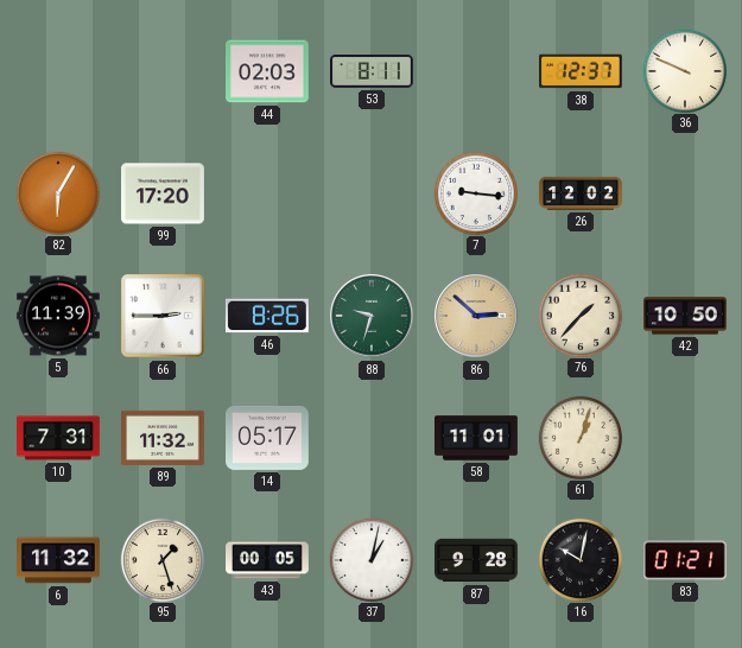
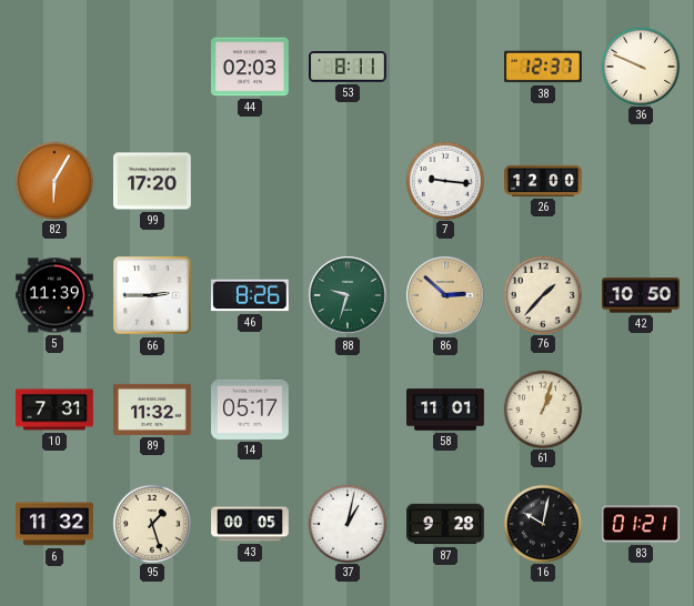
26: 12:02 -> 12:00 (543, 181)
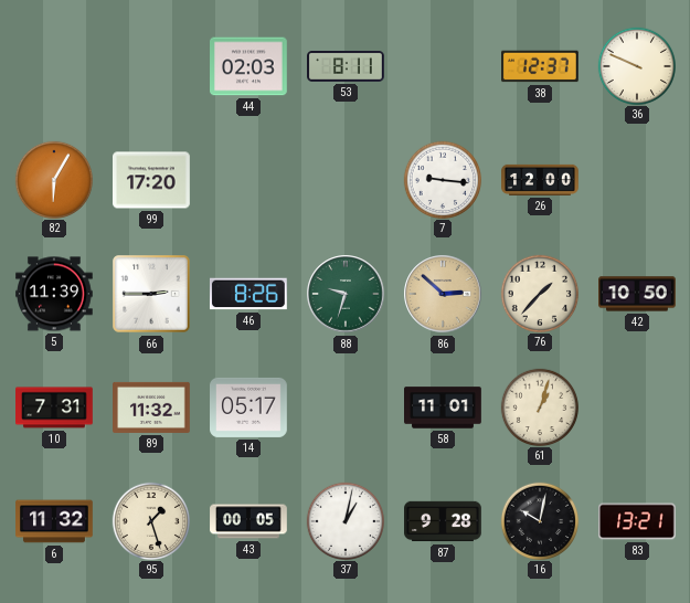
83: 01:21 -> 13:21 (638, 521)
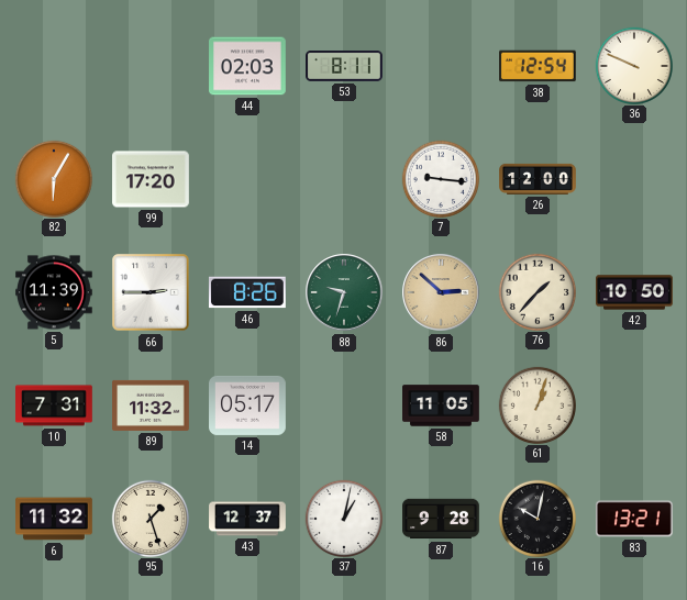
38: 12:37 -> 12:54 (539, 66)
58: 11:01 -> 11:05 (441, 405)
43: 00:05 -> 12:37 (247, 519)
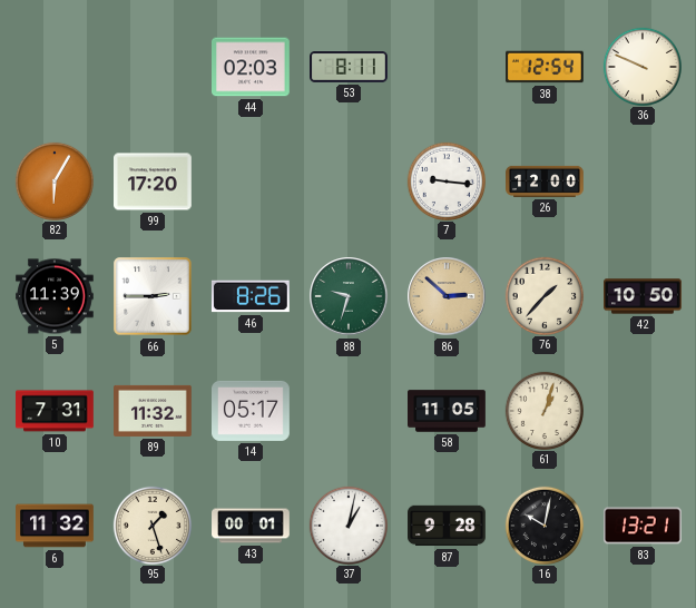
43: 12:37 -> 00:01 (251, 526)
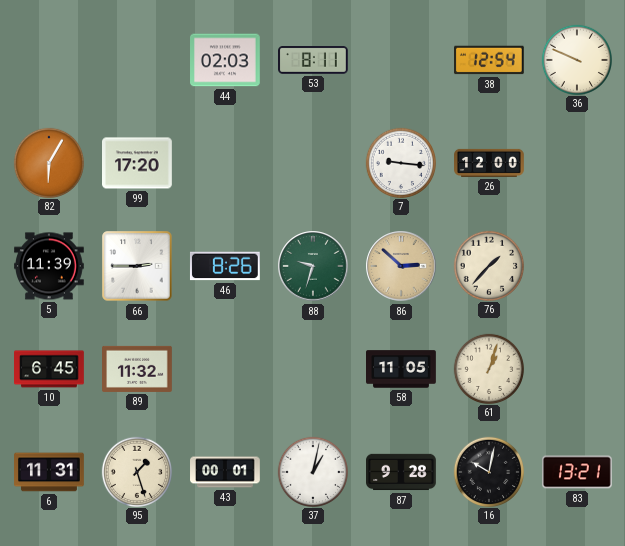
42: 10:50 -> none (643, 296)
10: 7:31 -> 6:45 (50, 369)
14: 05:17 -> none (252, 411)
6: 11:32 -> 11:31 (49, 472)
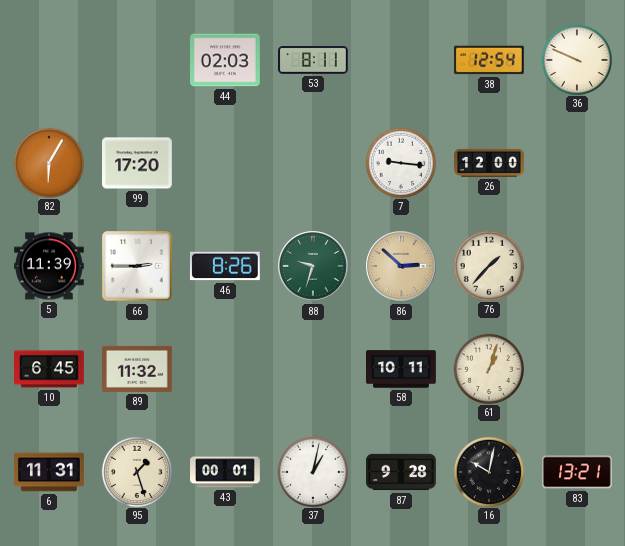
58: 11:05 -> 10:11 (401, 369)
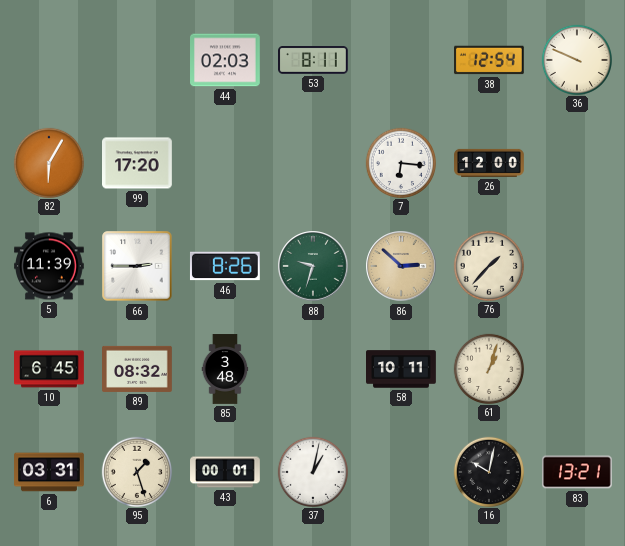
7: 9:16 -> 6:16 (400, 162)
89: 11:32 -> 08:32 (138, 369)
85: none -> 3:48 (225, 369)
6: 11:31 -> 03:31 (49, 472)
87: 9:28 -> none (402, 472)
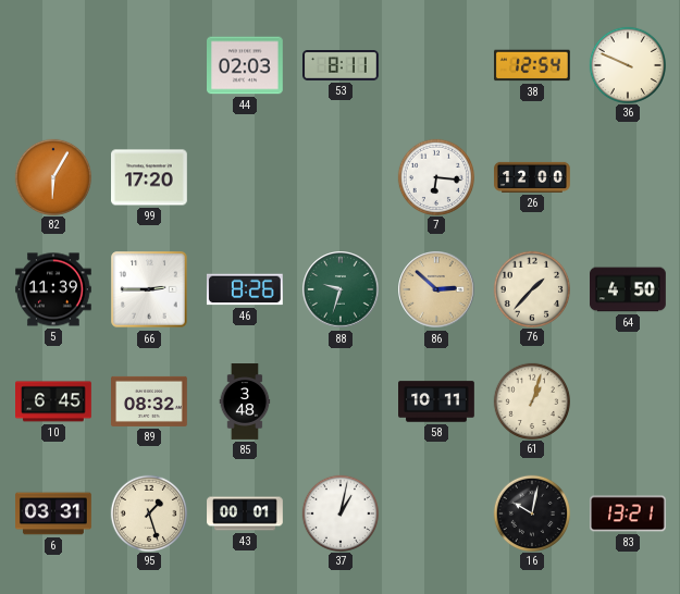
64: none -> 4:50 (629, 289)
